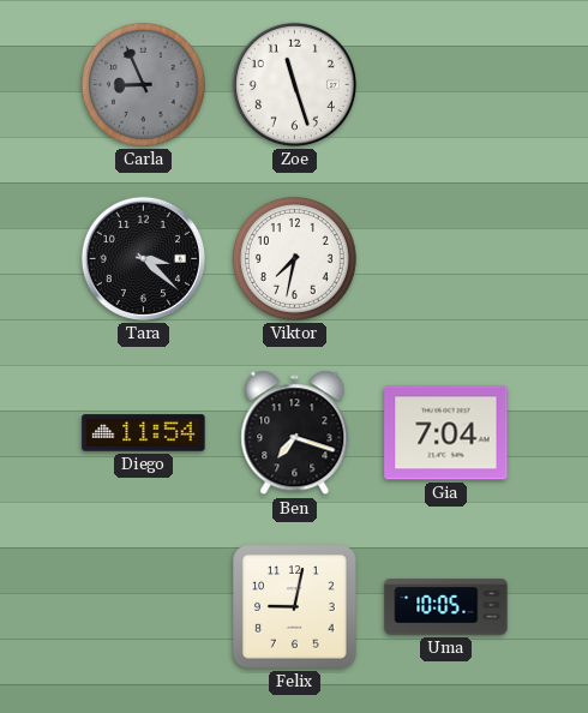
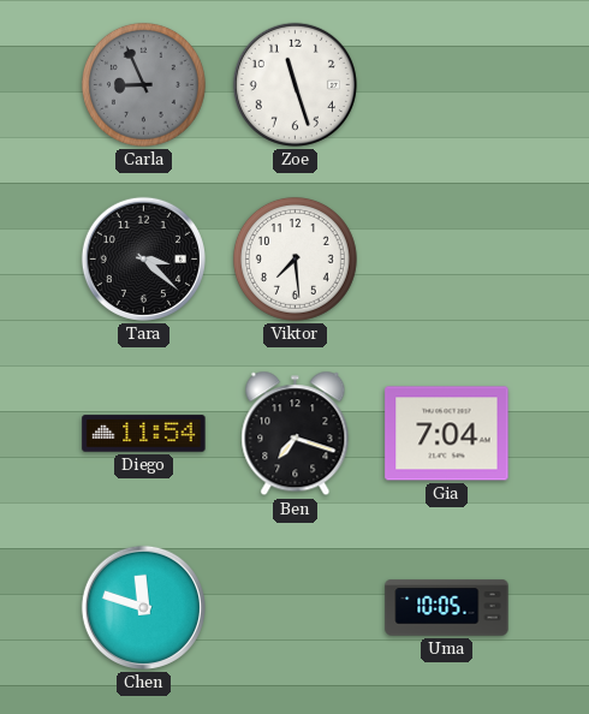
Viktor: 7:32 -> 7:29 (294, 258)
Chen: none -> 11:48 (143, 607)
Felix: 9:02 -> none (295, 607)
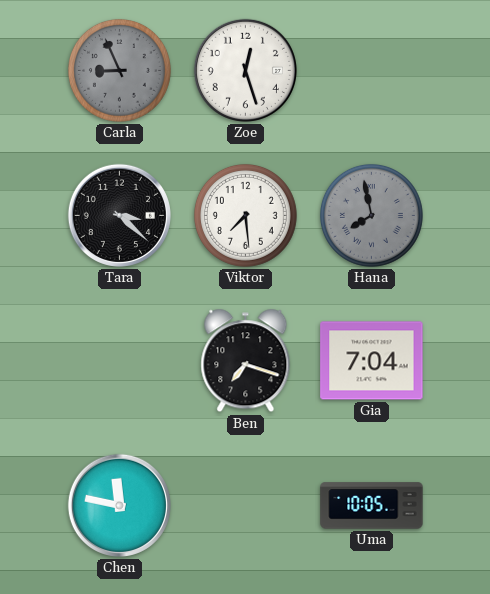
Zoe: 11:27 -> 12:27 (245, 70)
Hana: none -> 7:58 (371, 215)
Diego: 11:54 -> none (144, 434)
Chen: 11:48 -> 11:47 (119, 505)
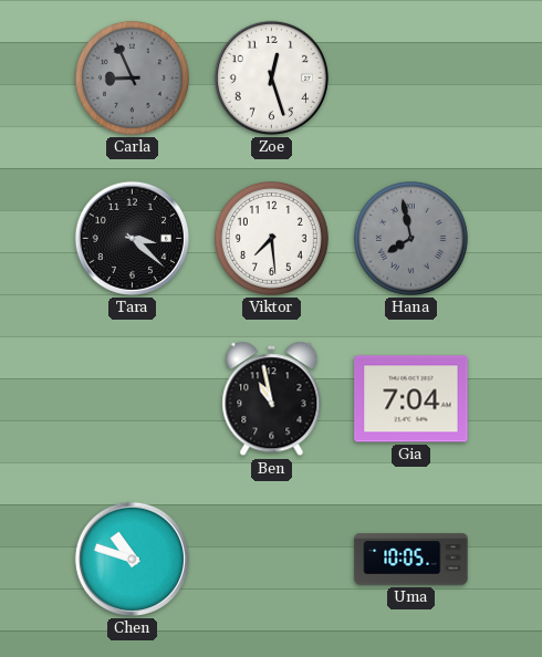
Ben: 7:18 -> 10:58 (272, 399)
Chen: 11:47 -> 10:48 (132, 559)
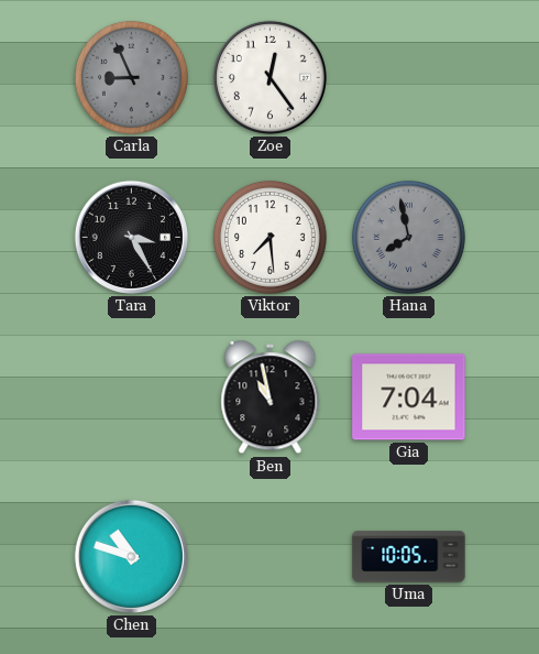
Zoe: 12:27 -> 12:24 (269, 77)
Tara: 3:22 -> 3:25 (131, 237)
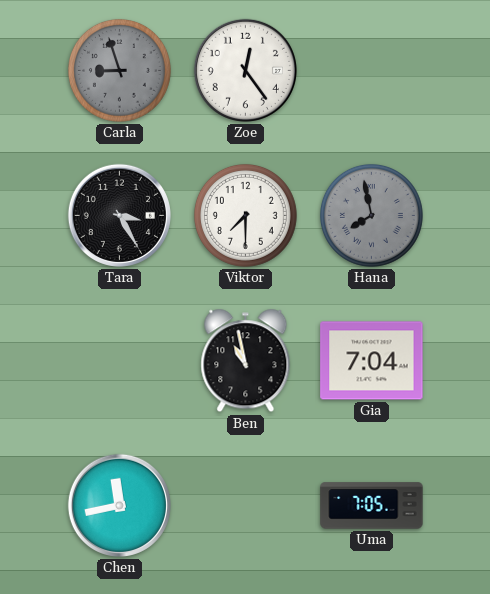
Carla: 8:56 -> 8:57 (119, 70)
Viktor: 7:29 -> 7:30 (245, 215)
Chen: 10:48 -> 11:43 (119, 505)
Uma: 10:05 -> 7:05 (372, 506)
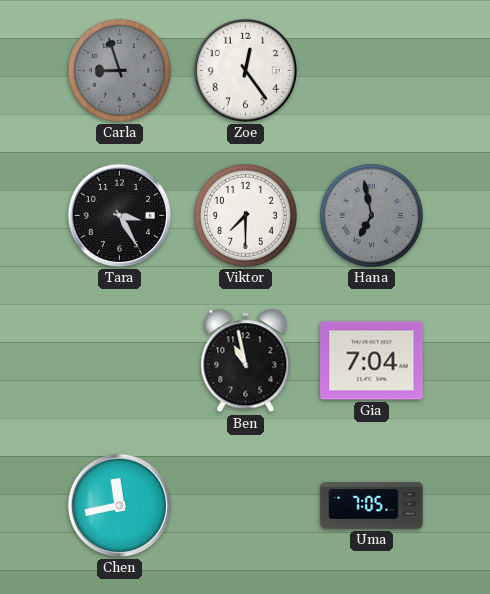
Hana: 7:58 -> 6:58 (371, 215)
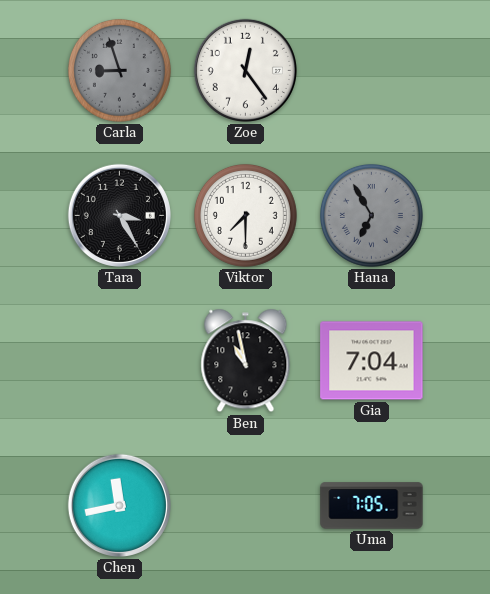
Hana: 6:58 -> 6:55 (371, 215)
